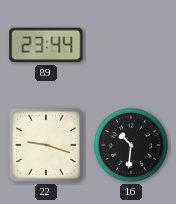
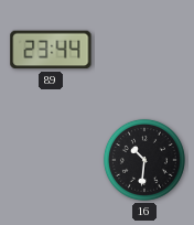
22: 9:18 -> none (46, 145)
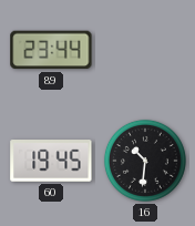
60: none -> 19:45 (51, 162)
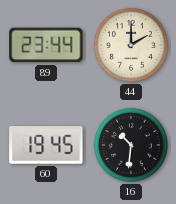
44: none -> 2:00 (131, 45)
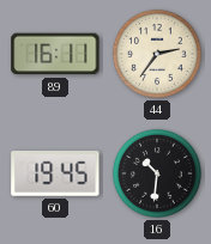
89: 23:44 -> 16:11 (55, 54)
44: 2:00 -> 2:36 (157, 54)
